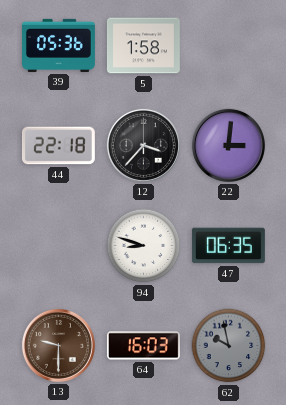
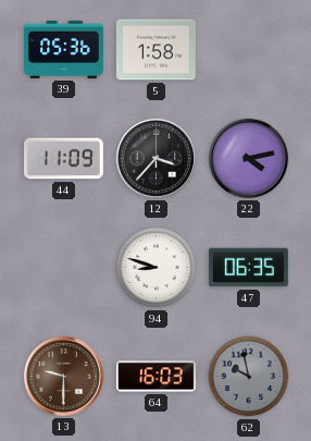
44: 22:18 -> 11:09 (63, 159)
22: 3:01 -> 4:13 (248, 158)
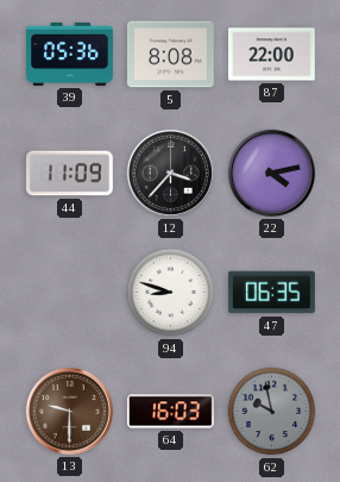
5: 1:58 -> 8:08 (170, 55)
87: none -> 22:00 (271, 55)
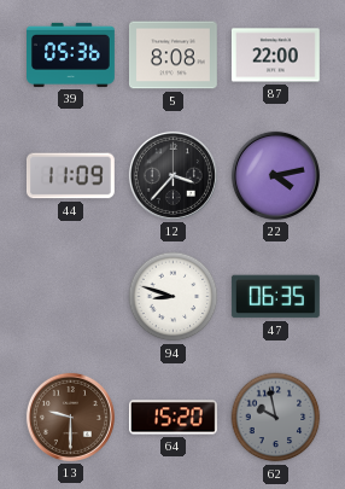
64: 16:03 -> 15:20 (172, 418)
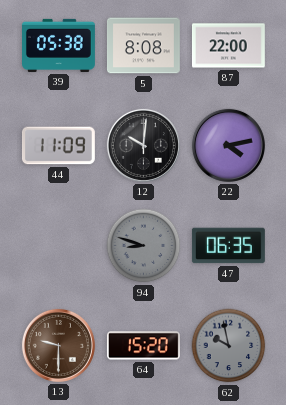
39: 05:36 -> 05:38 (59, 45)
12: 3:37 -> 10:01 (143, 145)
94 dial: white -> grey (144, 246)
